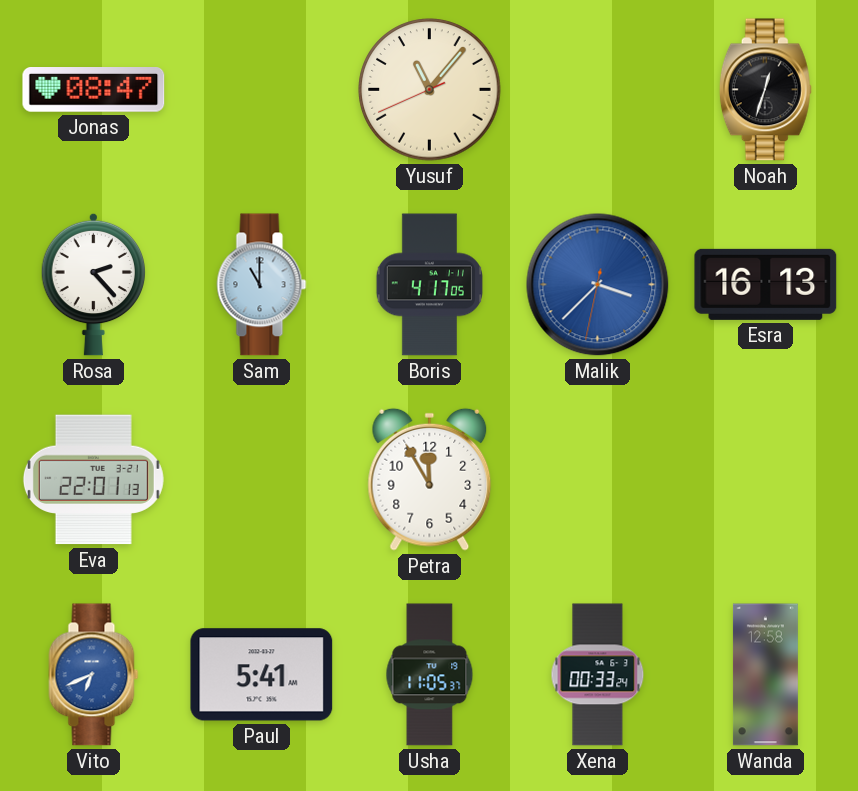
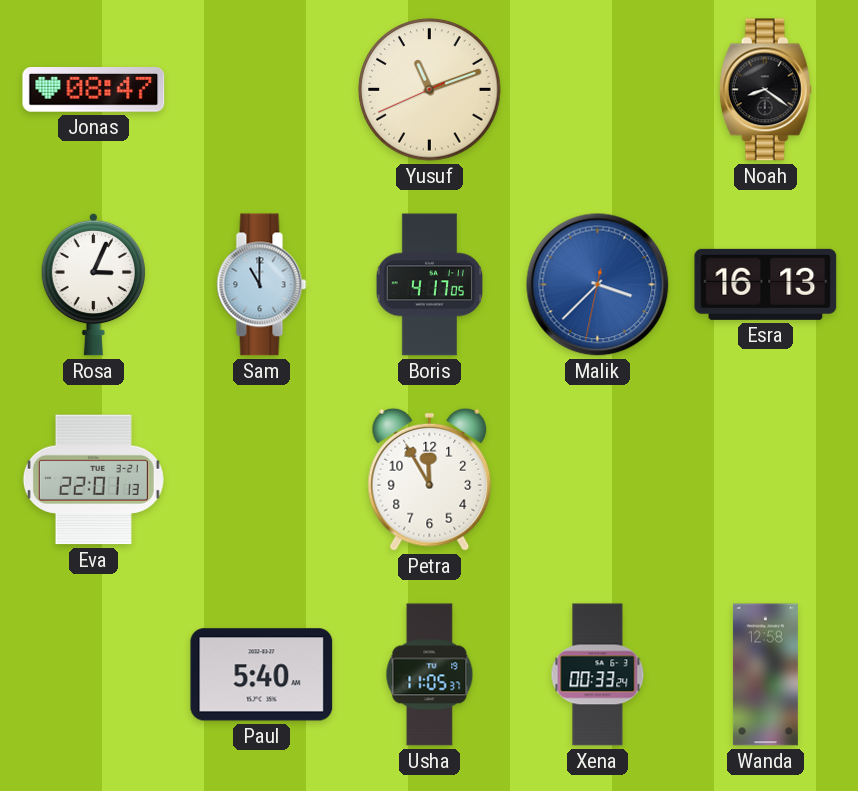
Yusuf: 11:06 -> 11:11 (430, 90)
Noah: 12:33 -> 8:21 (765, 90)
Rosa: 2:23 -> 3:04 (93, 284)
Vito: 6:41 -> none (94, 675)
Paul: 5:41 -> 5:40 (262, 675)
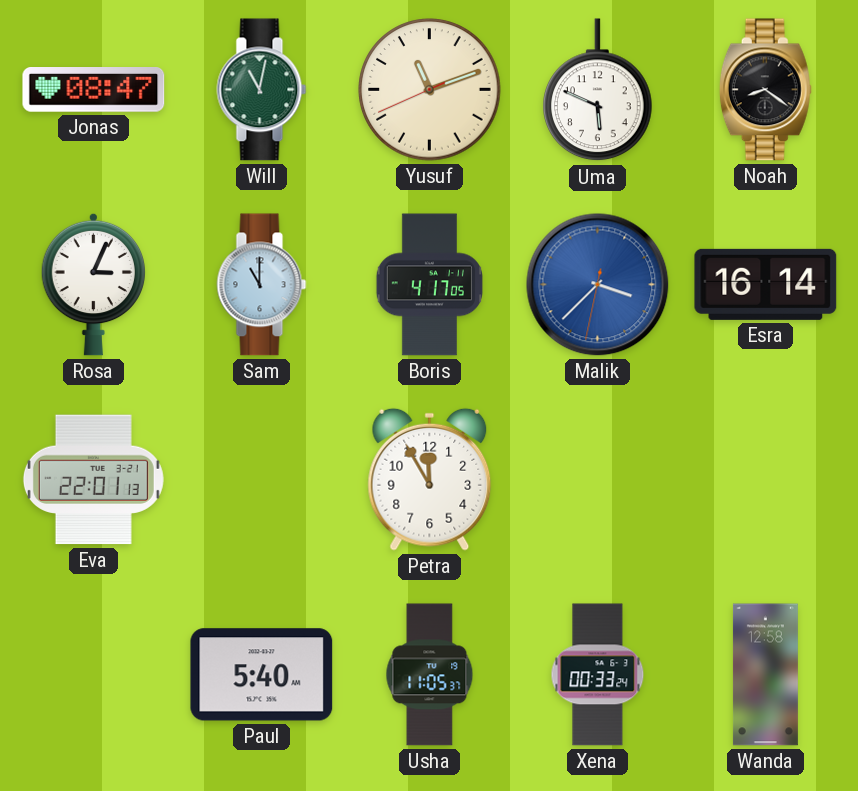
Will: none -> 11:02 (262, 90)
Uma: none -> 5:49 (598, 90)
Esra: 16:13 -> 16:14 (766, 284)
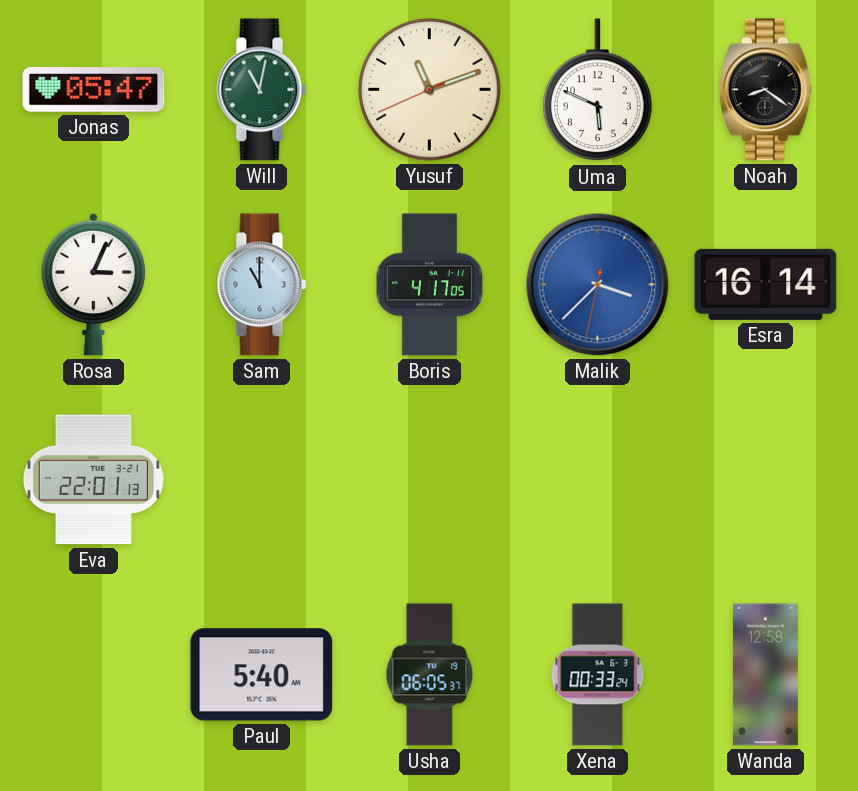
Jonas: 08:47 -> 05:47 (94, 90)
Petra: 11:55 -> none (430, 479)
Usha: 11:05 -> 06:05 (430, 675)
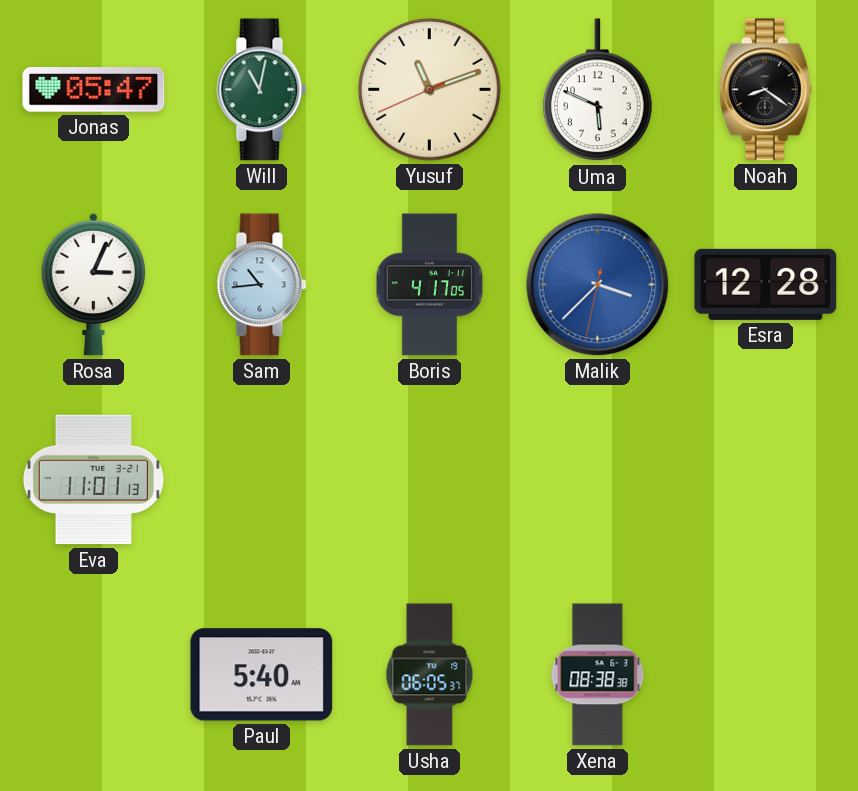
Sam: 11:00 -> 10:44 (262, 285)
Esra: 16:14 -> 12:28 (766, 284)
Eva: 22:01 -> 11:01 (93, 480)
Xena: 00:33 -> 08:38 (598, 675)
Wanda: 12:58 -> none (765, 675)
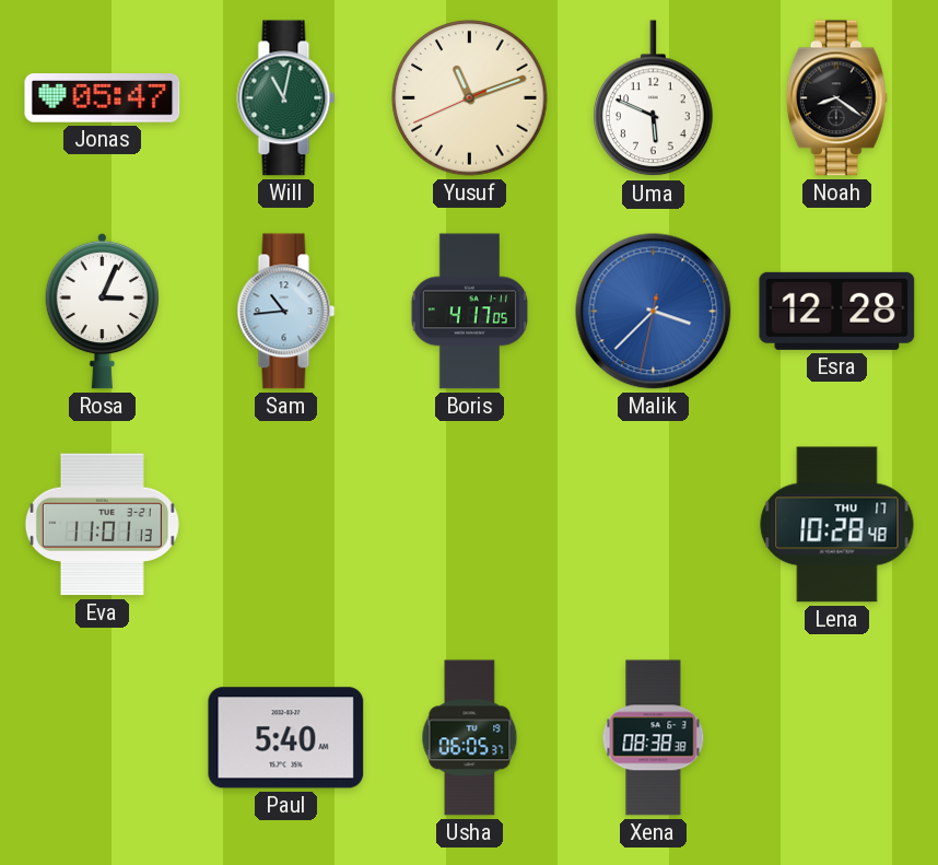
Lena: none -> 10:28 (837, 525)
